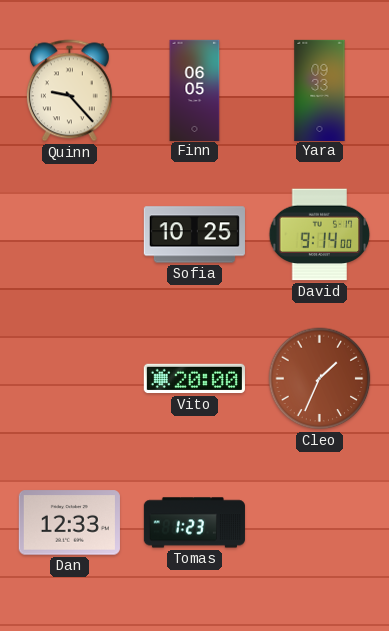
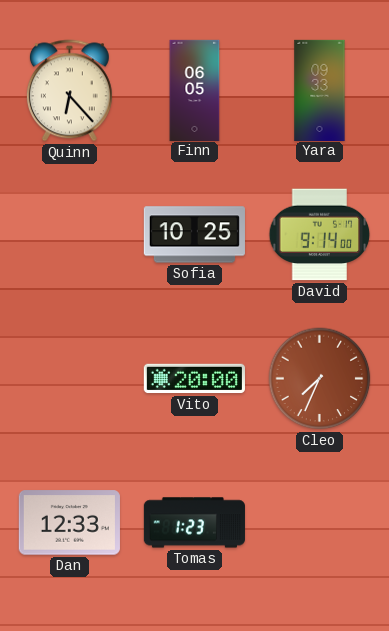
Quinn: 9:23 -> 6:23 (69, 91)
Cleo: 1:34 -> 7:34 (320, 379)
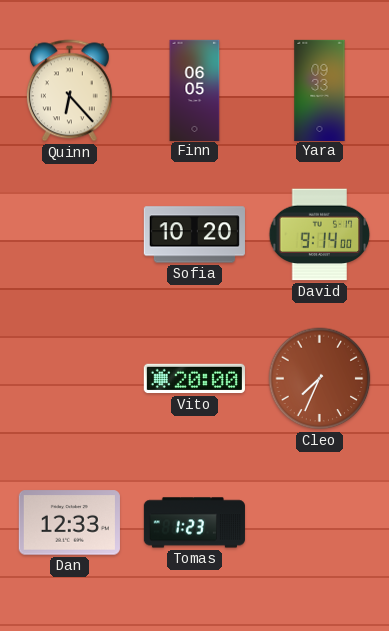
Sofia: 10:25 -> 10:20 (194, 235)
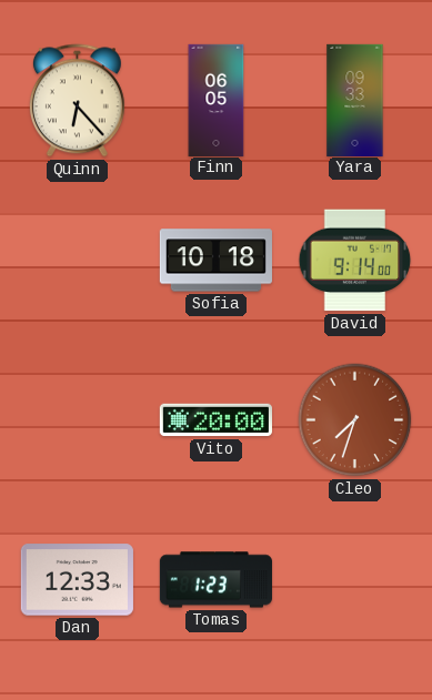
Sofia: 10:20 -> 10:18 (215, 261)
Cleo: 7:34 -> 7:33 (355, 420)
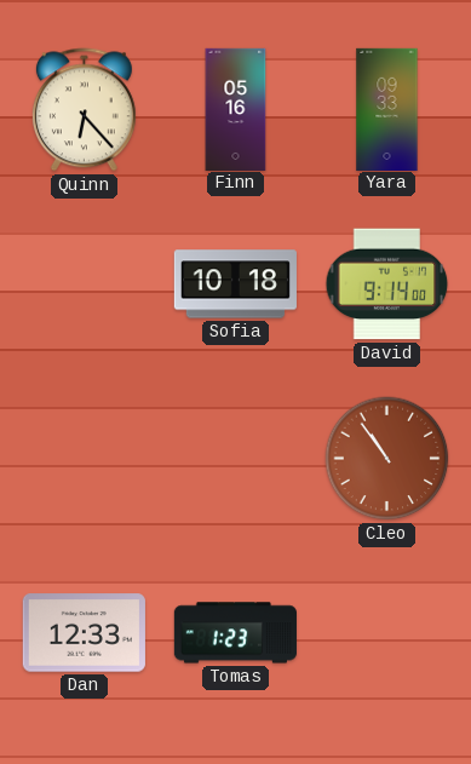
Finn: 06:05 -> 05:16 (236, 109)
Vito: 20:00 -> none (215, 420)
Cleo: 7:33 -> 10:54 (387, 459)
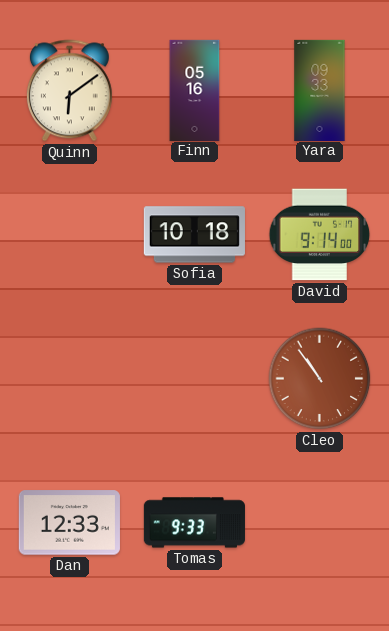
Quinn: 6:23 -> 6:09 (69, 91)
Tomas: 1:23 -> 9:33 (194, 523)
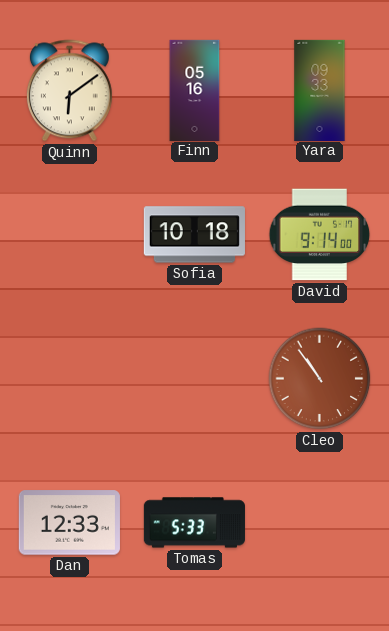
Tomas: 9:33 -> 5:33 (194, 523)
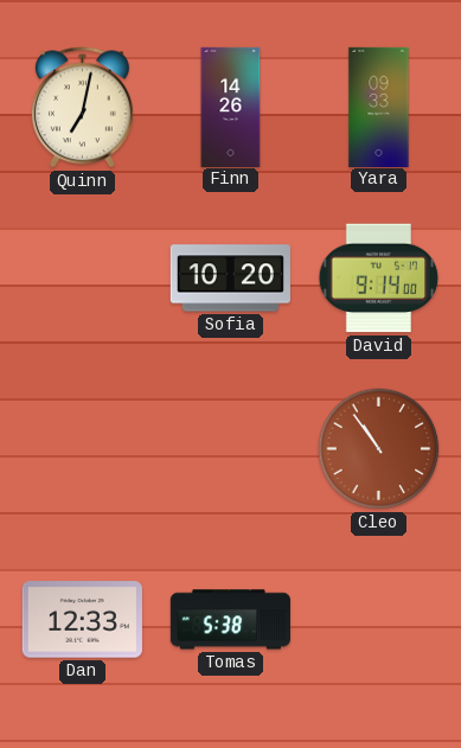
Quinn: 6:09 -> 7:02 (82, 108)
Finn: 05:16 -> 14:26 (231, 107)
Sofia: 10:18 -> 10:20 (230, 279)
Tomas: 5:33 -> 5:38 (230, 620)
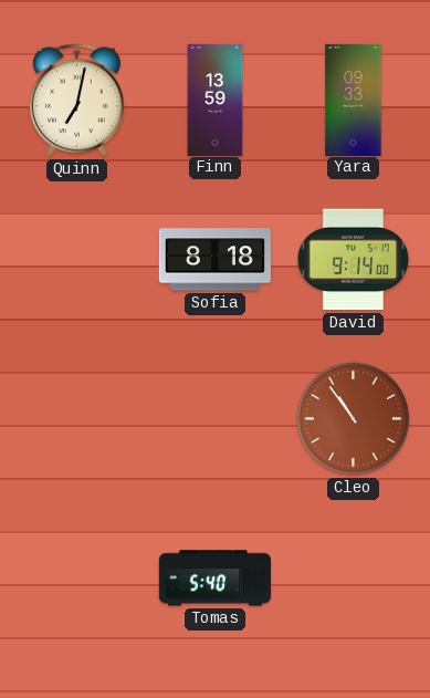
Finn: 14:26 -> 13:59 (216, 100)
Sofia: 10:20 -> 8:18 (214, 260)
Dan: 12:33 -> none (82, 620)
Tomas: 5:38 -> 5:40 (214, 579)
